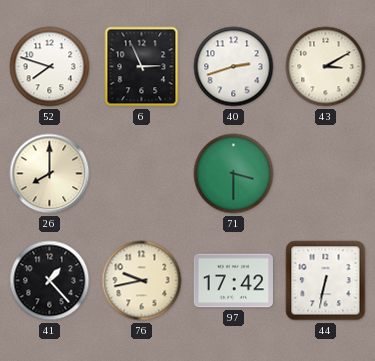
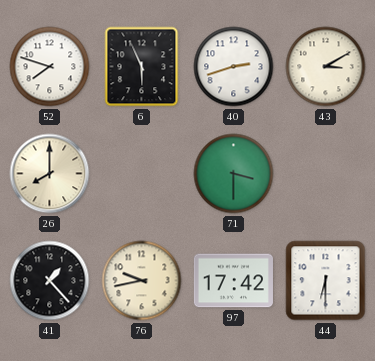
6: 2:56 -> 5:56 (142, 67)
44: 6:32 -> 6:30 (326, 281)
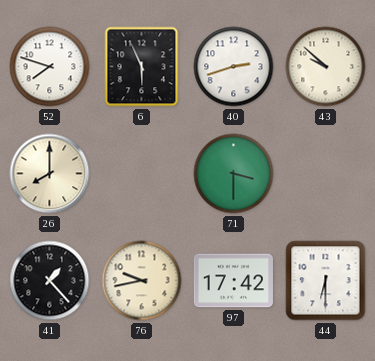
43: 3:10 -> 9:52 (326, 67)
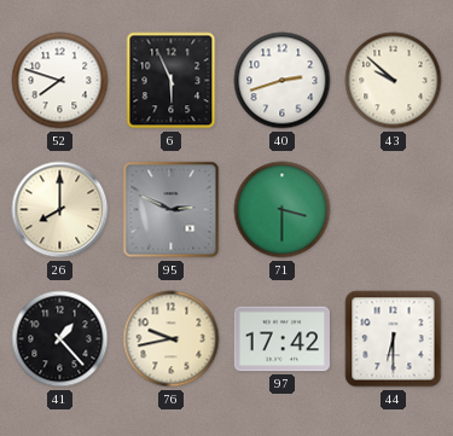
95: none -> 2:49 (172, 210)
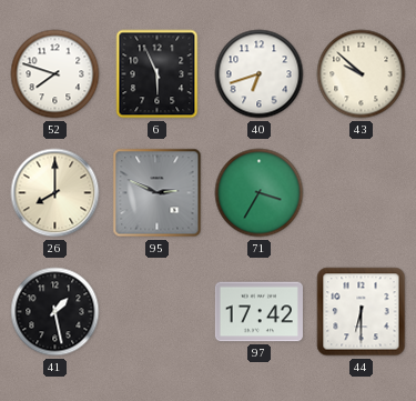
40: 2:42 -> 6:42 (260, 74)
71: 3:30 -> 3:35 (260, 193)
41: 1:23 -> 1:28 (55, 312)
76: 9:43 -> none (172, 339)
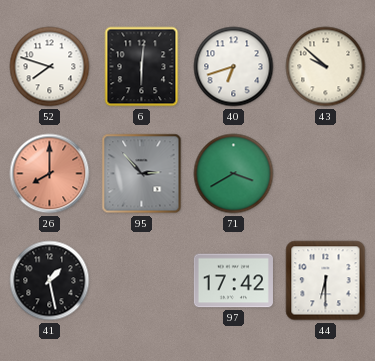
6: 5:56 -> 6:01 (142, 67)
26 dial: cream -> salmon (50, 174)
95: 2:49 -> 2:53 (142, 174)
71: 3:35 -> 3:40 (234, 174)
